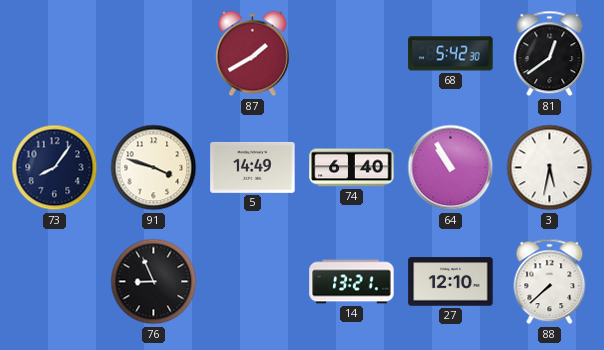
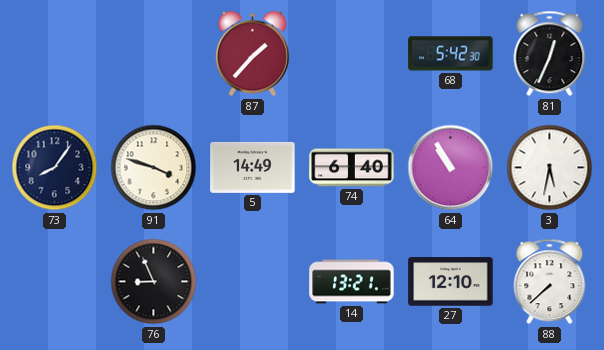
87: 1:40 -> 1:37 (253, 54)
81: 12:39 -> 12:34 (550, 54)
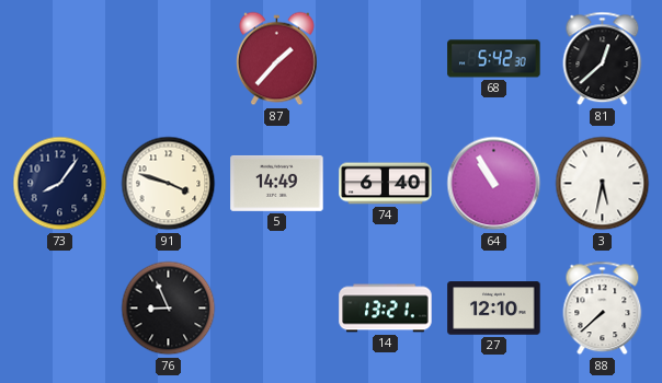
81: 12:34 -> 12:38 (603, 59)
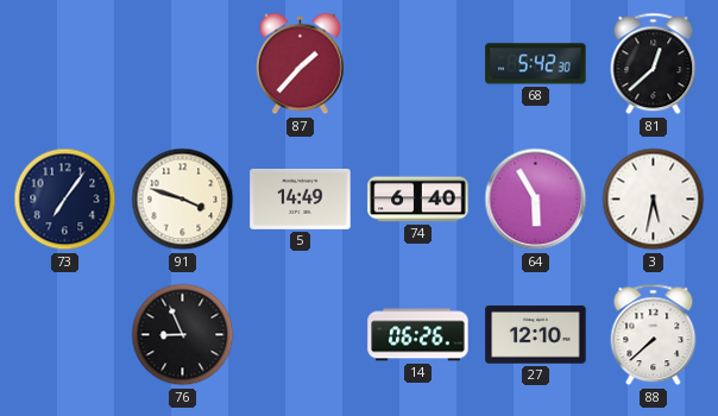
73: 8:06 -> 7:06 (65, 200)
64: 10:55 -> 5:55 (536, 200)
14: 13:21 -> 06:26 (418, 335)
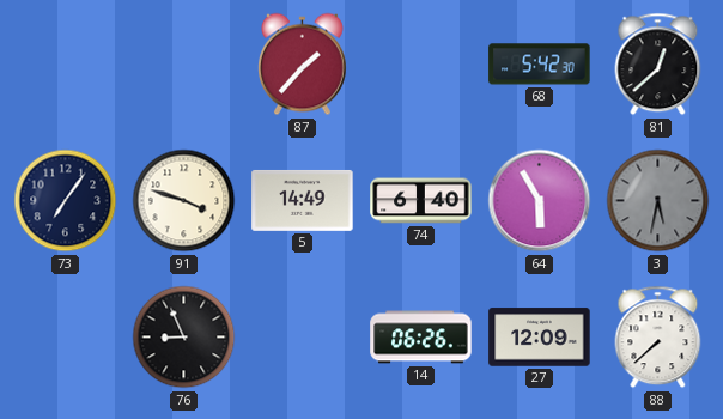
3 dial: white -> grey (658, 201)
27: 12:10 -> 12:09 (540, 338)
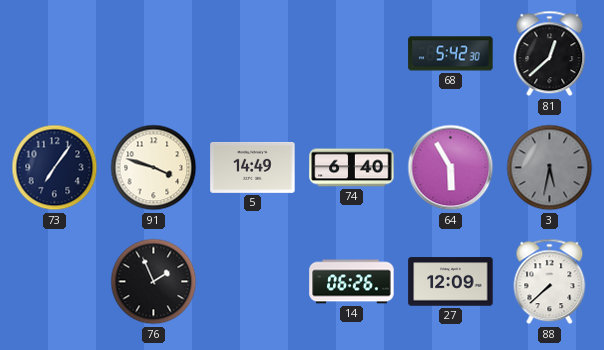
87: 1:37 -> none (303, 65)
76: 8:56 -> 1:56 (154, 282)
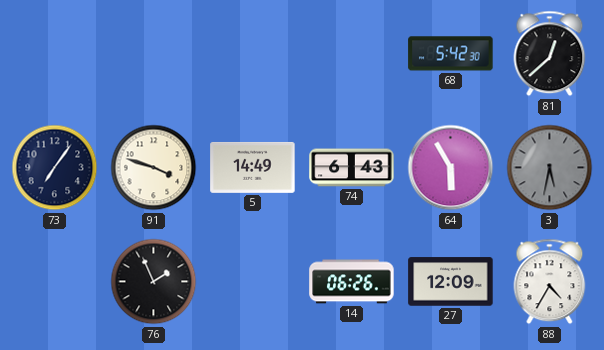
74: 6:40 -> 6:43 (352, 168)
88: 7:38 -> 4:35 (550, 282)
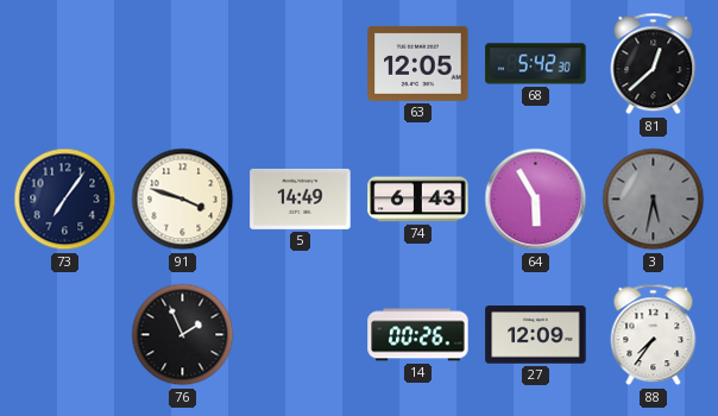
63: none -> 12:05 (418, 63)
14: 06:26 -> 00:26 (418, 335)
88: 4:35 -> 7:36 (654, 335)
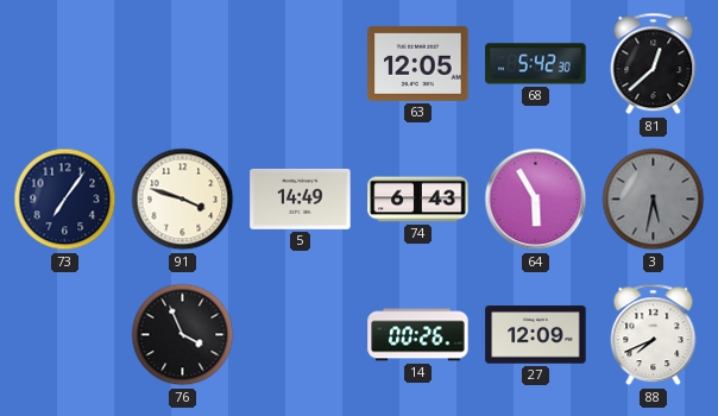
76: 1:56 -> 3:56 (183, 335)
88: 7:36 -> 7:41 (654, 335)
